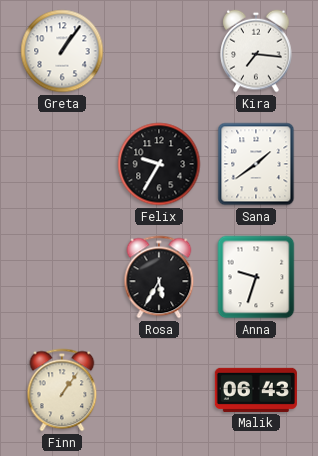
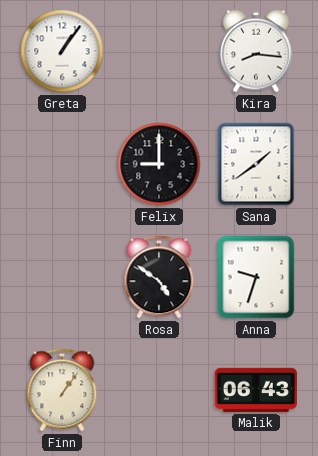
Kira: 7:16 -> 8:16 (256, 51)
Felix: 9:35 -> 9:00 (159, 164)
Rosa: 5:35 -> 4:51 (159, 277)
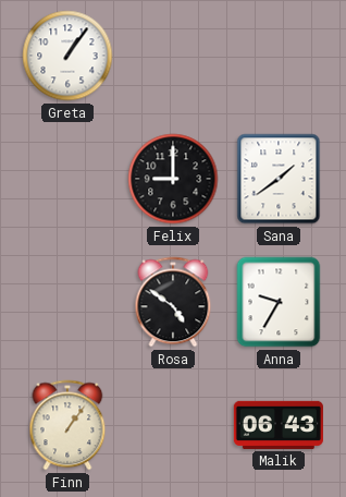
Kira: 8:16 -> none (256, 51)
Anna: 9:33 -> 9:35 (279, 302)
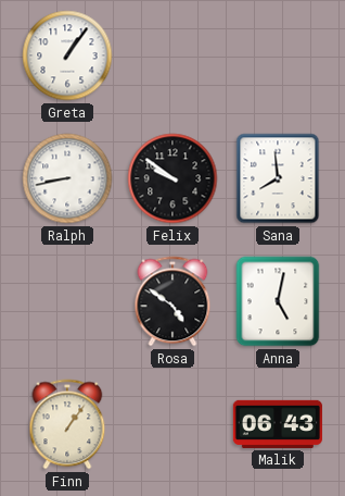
Ralph: none -> 8:43 (67, 178)
Felix: 9:00 -> 9:51 (173, 178)
Sana: 1:39 -> 7:59 (278, 178)
Anna: 9:35 -> 5:02 (278, 301)
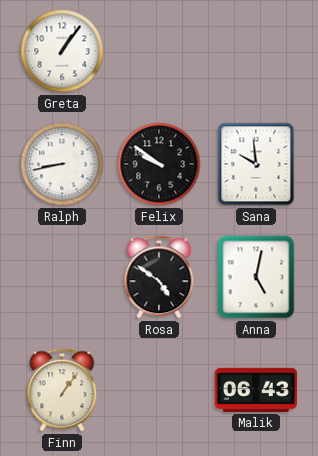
Sana: 7:59 -> 9:59 (256, 164)
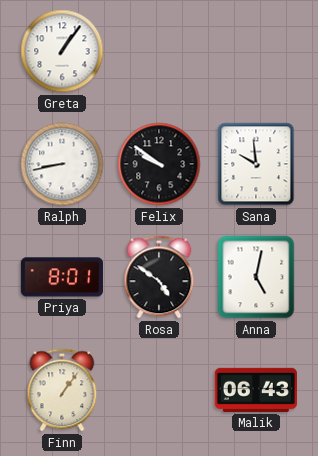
Priya: none -> 8:01 (62, 277)
